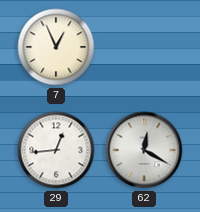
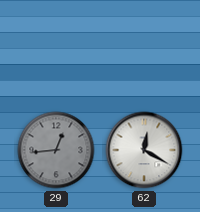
7: 12:56 -> none (56, 47)
29 dial: white -> grey (56, 150)
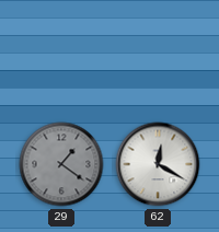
29: 12:44 -> 1:21 (61, 164)
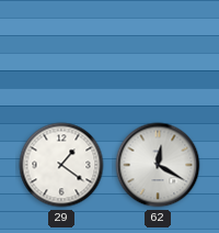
29 dial: grey -> white (61, 165)
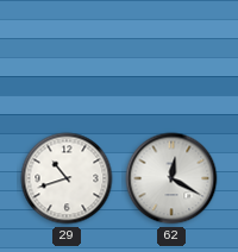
29: 1:21 -> 10:42 (67, 178)
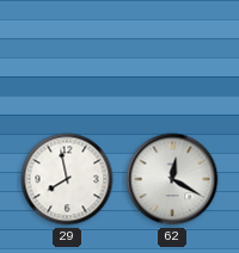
29: 10:42 -> 7:58 (67, 179)
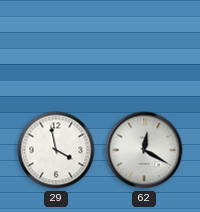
29: 7:58 -> 3:58 (56, 150)
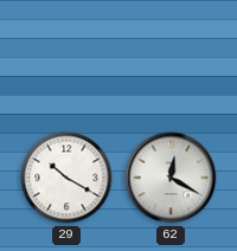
29: 3:58 -> 10:20 (66, 178)
